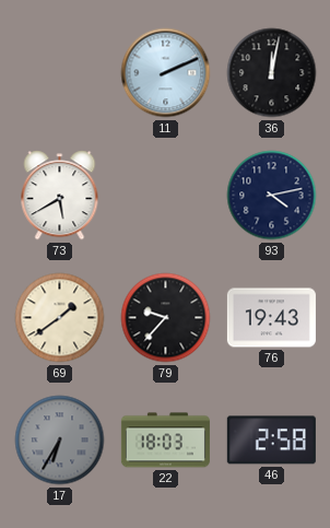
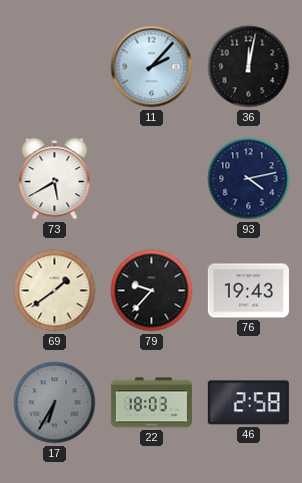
11: 2:11 -> 2:07 (152, 67)
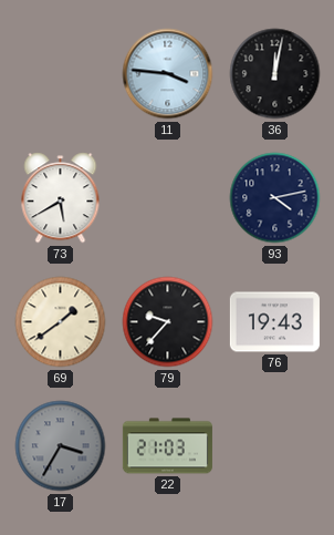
11: 2:07 -> 3:46 (168, 74)
17: 6:35 -> 3:35 (61, 446)
22: 18:03 -> 21:03 (167, 446)
46: 2:58 -> none (248, 403)
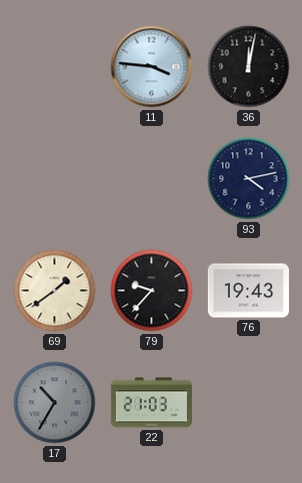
73: 5:40 -> none (61, 198)
17: 3:35 -> 10:35 (55, 403)
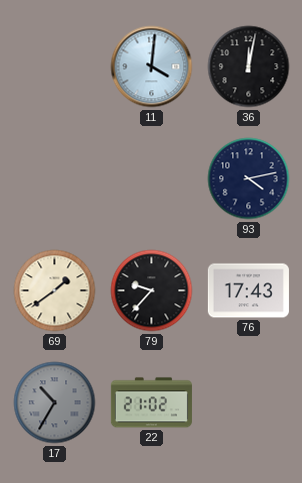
11: 3:46 -> 4:01 (152, 67)
76: 19:43 -> 17:43 (248, 291)
22: 21:03 -> 21:02 (151, 403)
